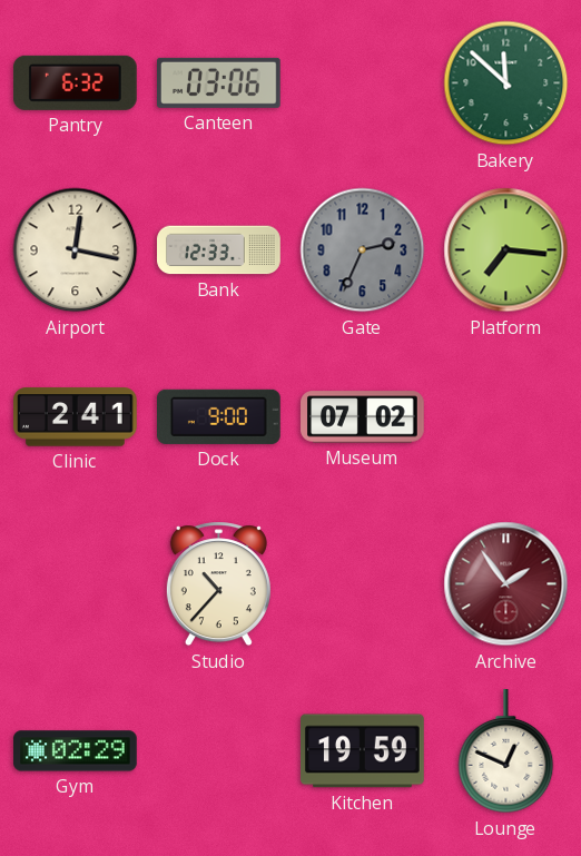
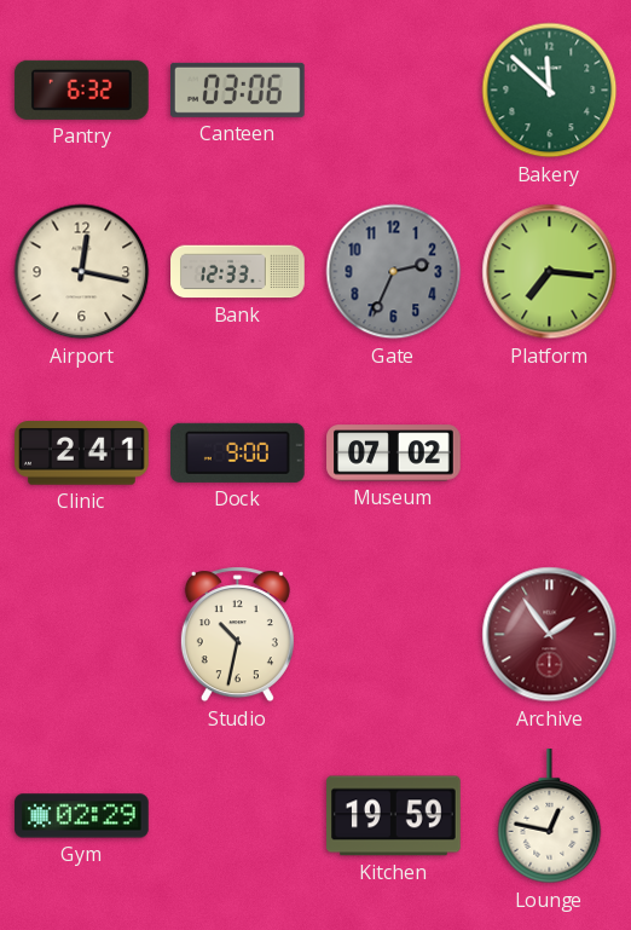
Studio: 10:37 -> 10:32 (237, 635)
Lounge: 12:49 -> 12:47 (550, 816)
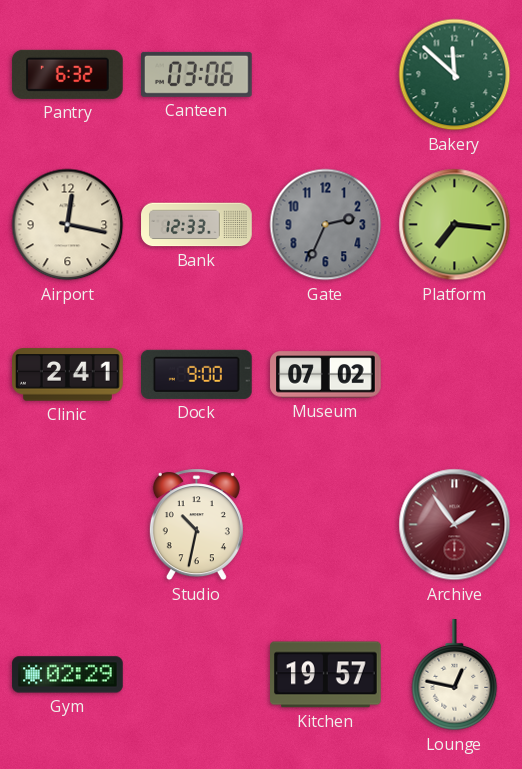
Kitchen: 19:59 -> 19:57 (326, 675)
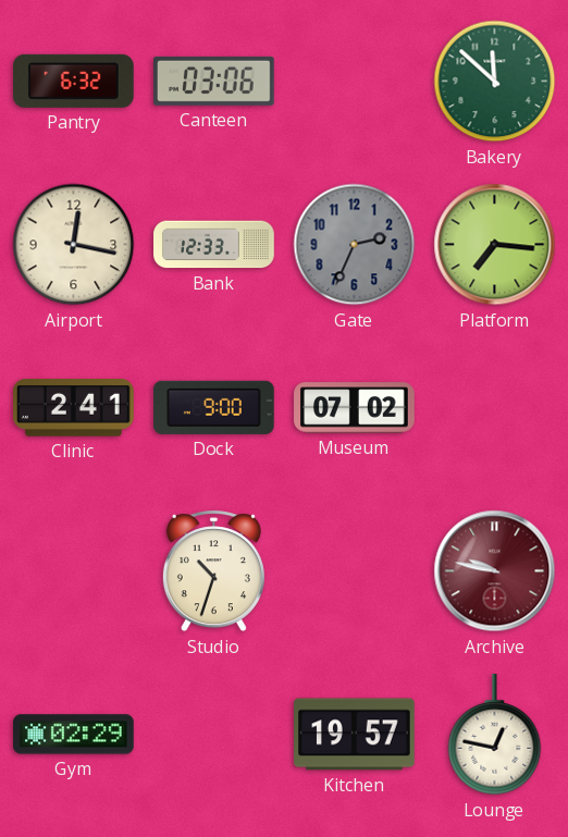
Studio: 10:32 -> 10:33 (213, 571)
Archive: 1:54 -> 9:47 (495, 571)
